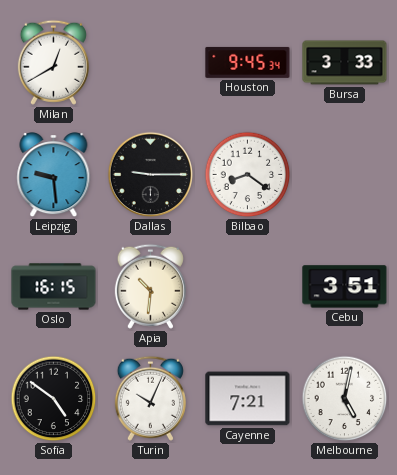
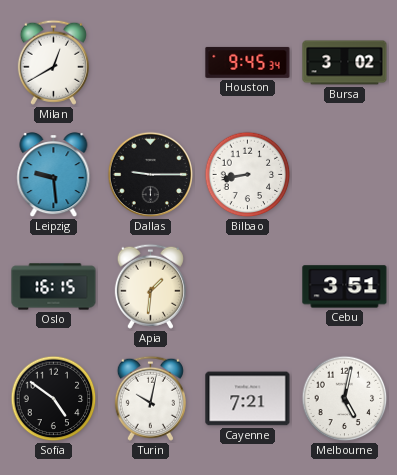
Bursa: 3:33 -> 3:02 (345, 63)
Bilbao: 8:21 -> 8:43 (248, 175)
Apia: 10:31 -> 1:31 (150, 286)
Turin: 10:04 -> 10:02 (150, 398)
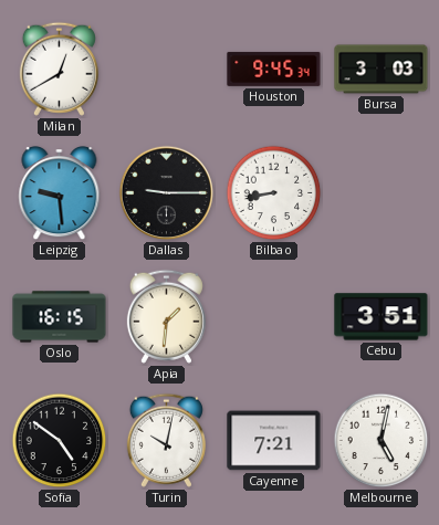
Bursa: 3:02 -> 3:03 (381, 70)
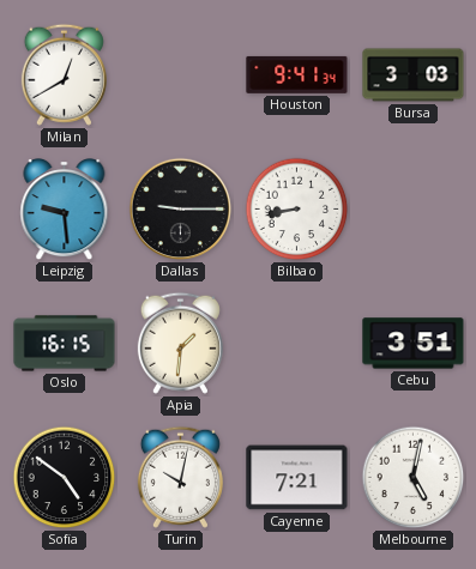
Houston: 9:45 -> 9:41 (297, 74)
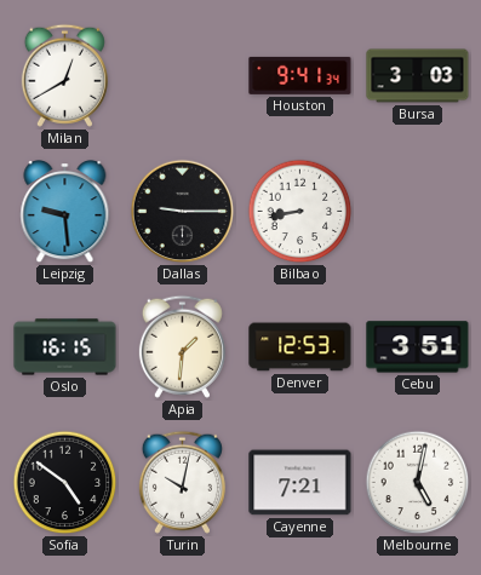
Denver: none -> 12:53 (300, 347)
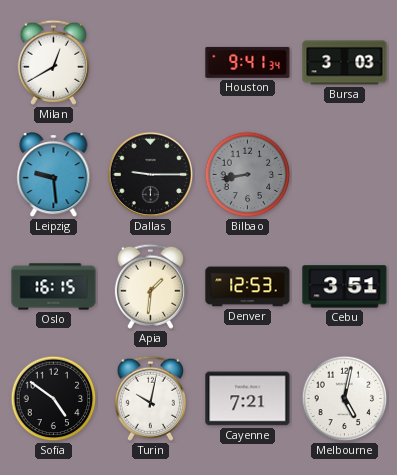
Bilbao dial: white -> grey (248, 175)
